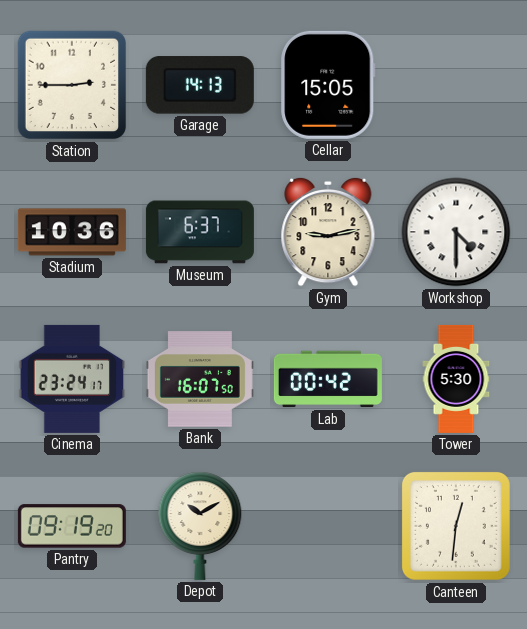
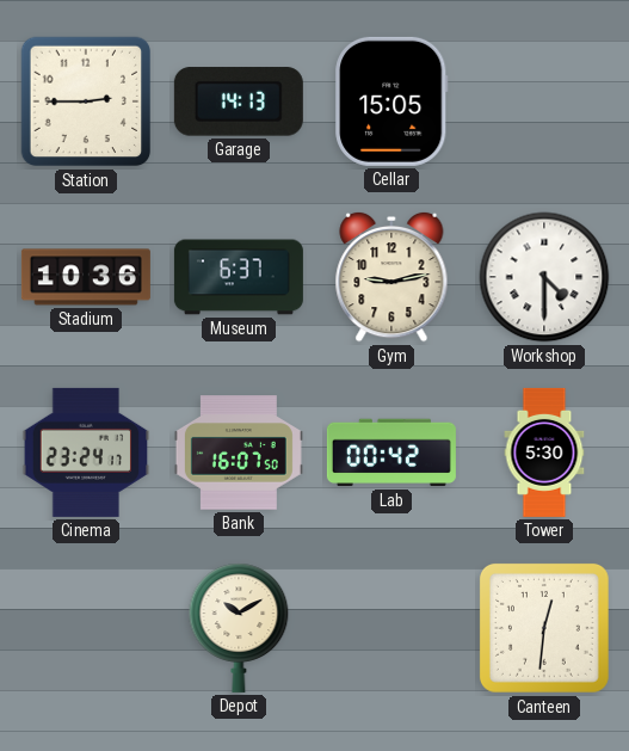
Pantry: 09:19 -> none (72, 526)
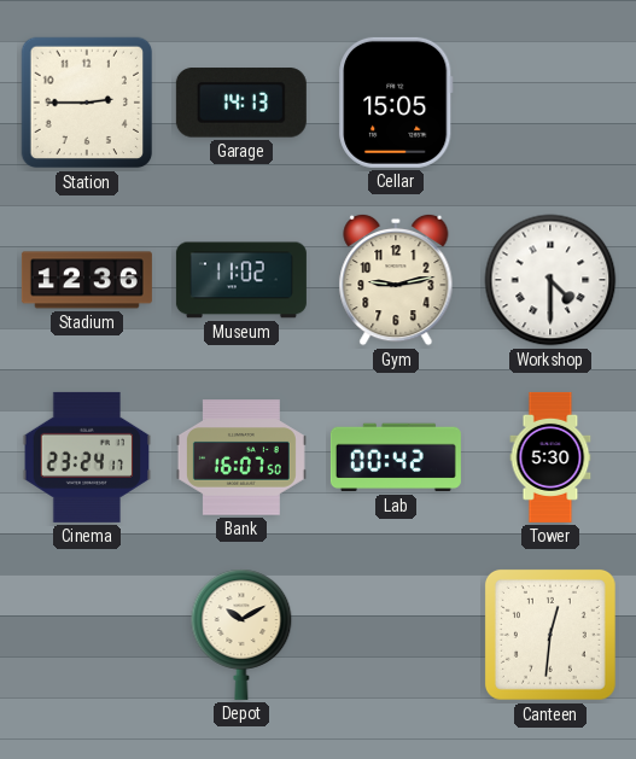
Stadium: 10:36 -> 12:36 (87, 280)
Museum: 6:37 -> 11:02 (241, 280)
